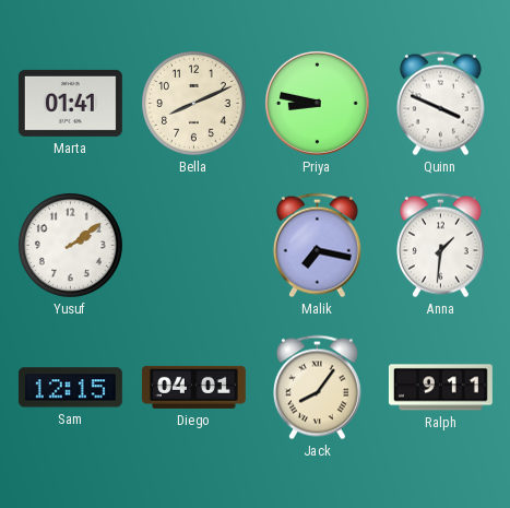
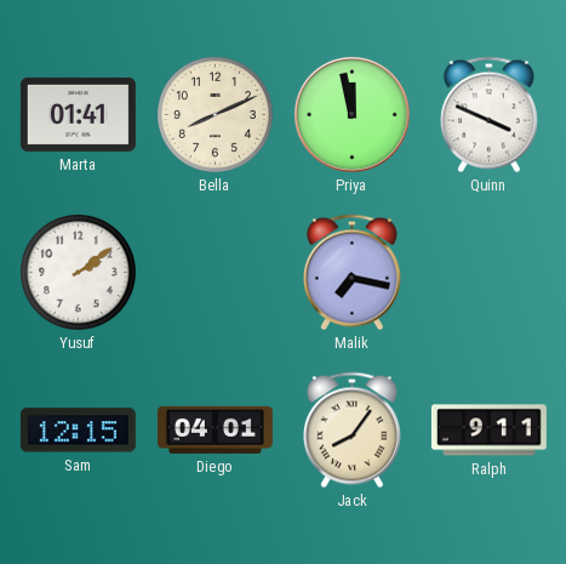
Priya: 8:47 -> 11:58 (351, 114)
Anna: 1:31 -> none (440, 246)
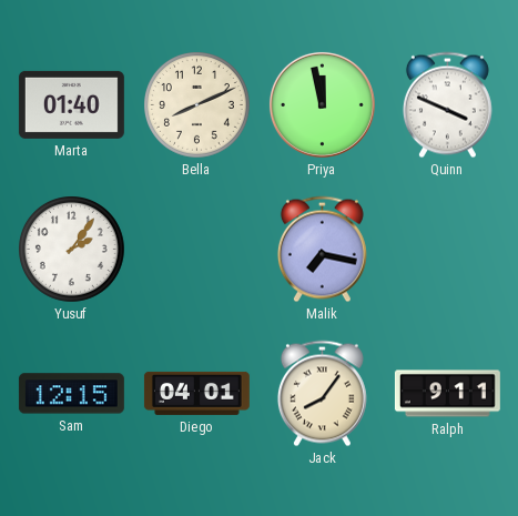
Marta: 01:41 -> 01:40 (71, 104)
Yusuf: 2:09 -> 2:06 (72, 250)
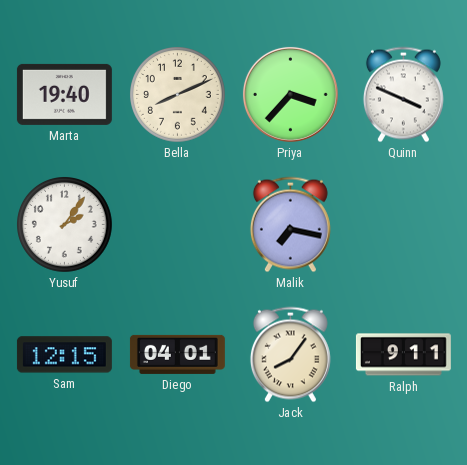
Marta: 01:40 -> 19:40 (64, 94)
Priya: 11:58 -> 3:37 (290, 94)
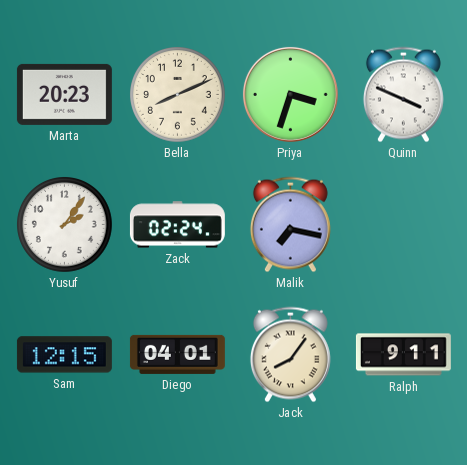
Marta: 19:40 -> 20:23 (64, 94)
Priya: 3:37 -> 3:33 (290, 94)
Zack: none -> 02:24 (177, 225)
